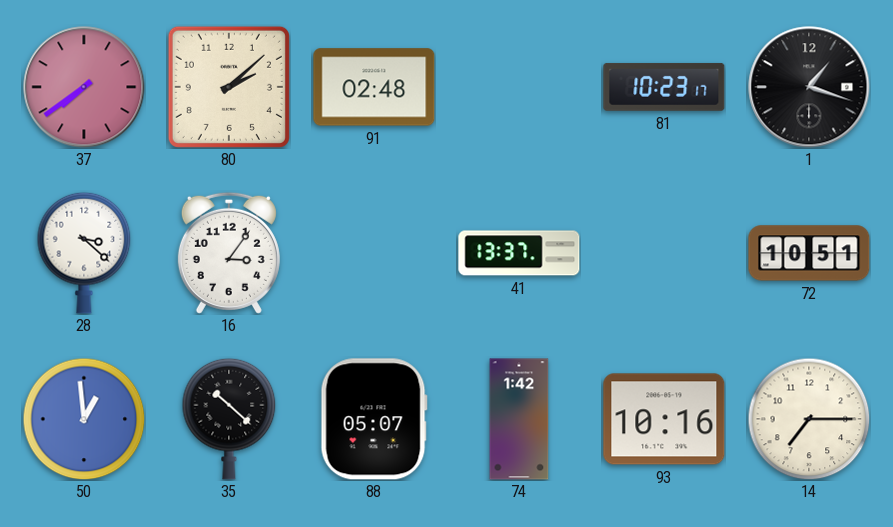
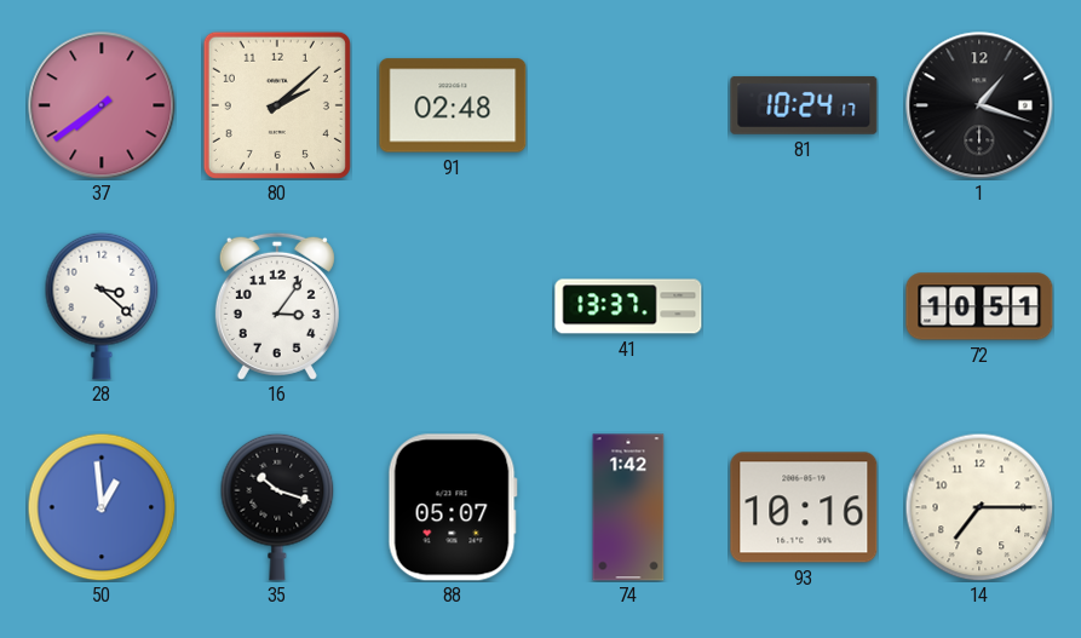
81: 10:23 -> 10:24 (804, 105)
35: 10:22 -> 10:18 (277, 507)
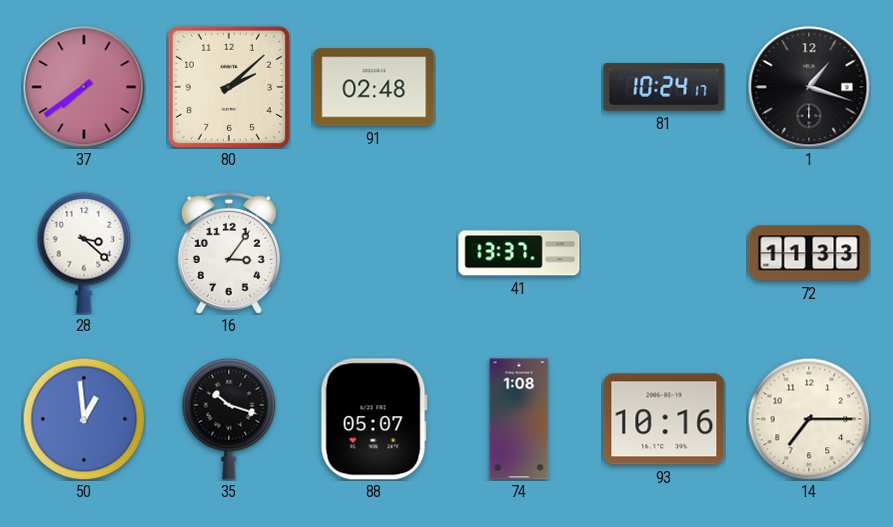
72: 10:51 -> 11:33 (809, 253)
74: 1:42 -> 1:08 (519, 419)
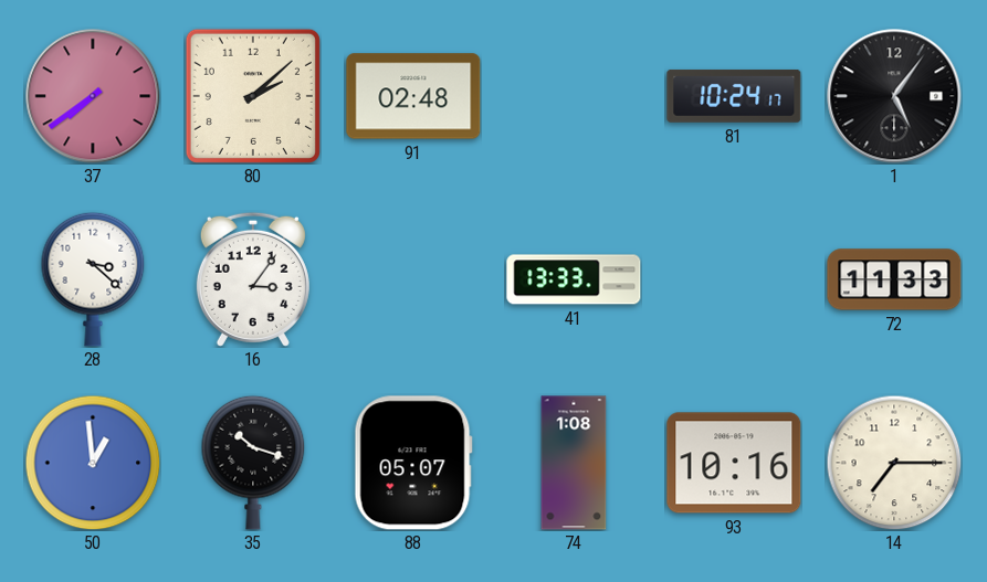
1: 1:18 -> 5:06 (894, 96)
41: 13:37 -> 13:33 (574, 279)
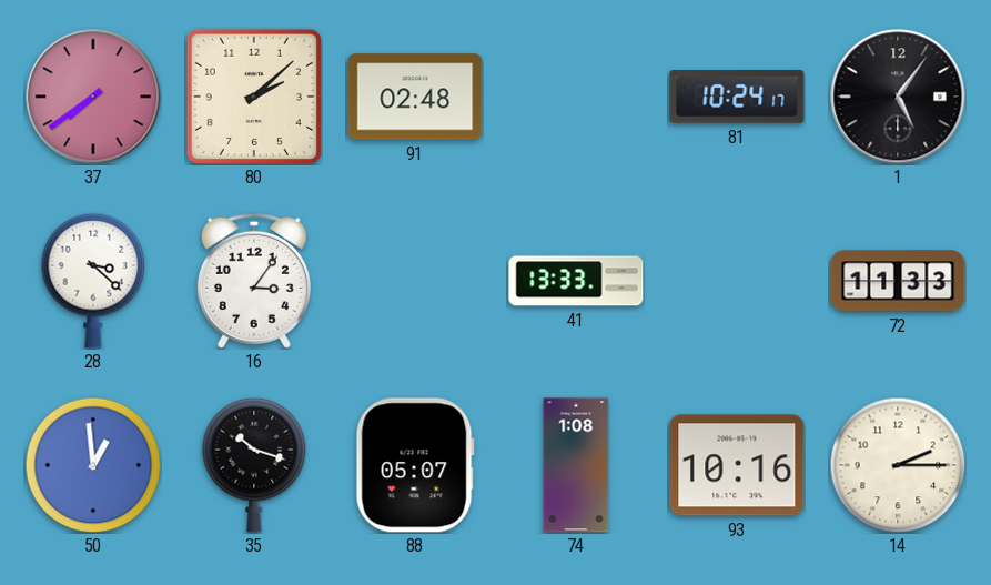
14: 7:15 -> 2:15 (898, 465)
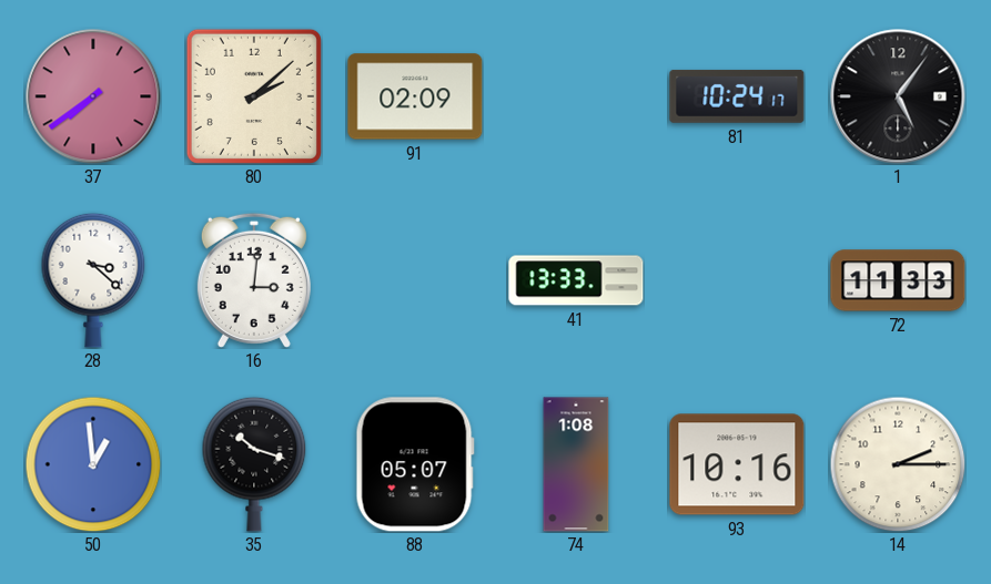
91: 02:48 -> 02:09 (415, 96)
16: 3:06 -> 3:01 (254, 280)
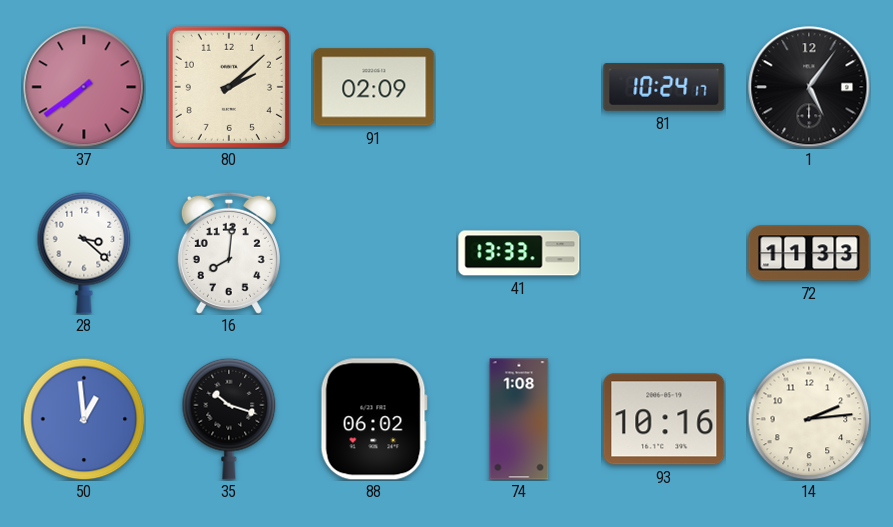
16: 3:01 -> 8:01 (229, 253)
88: 05:07 -> 06:02 (374, 419)
14: 2:15 -> 2:14 (809, 419)
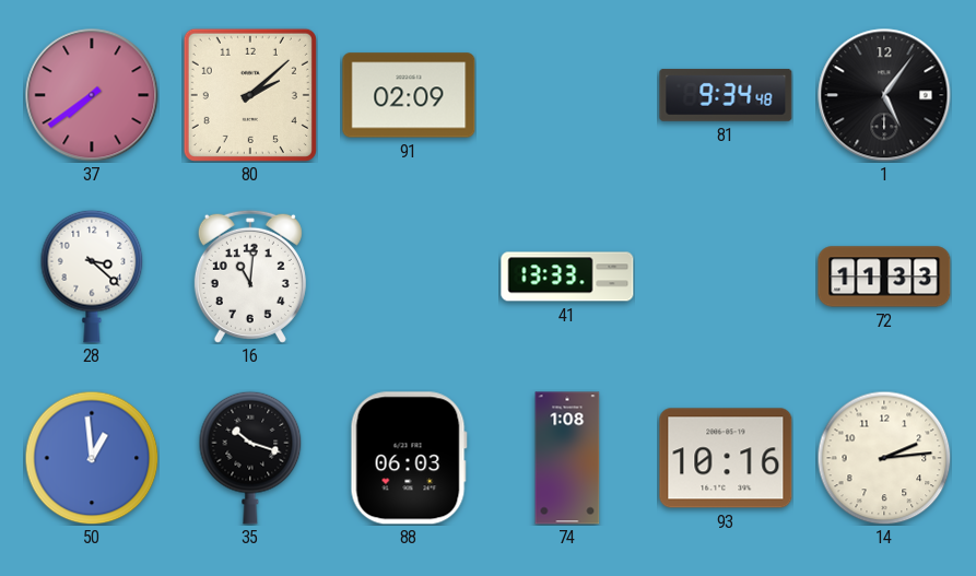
81: 10:24 -> 9:34 (726, 95)
16: 8:01 -> 11:01 (250, 277)
88: 06:02 -> 06:03 (409, 458)
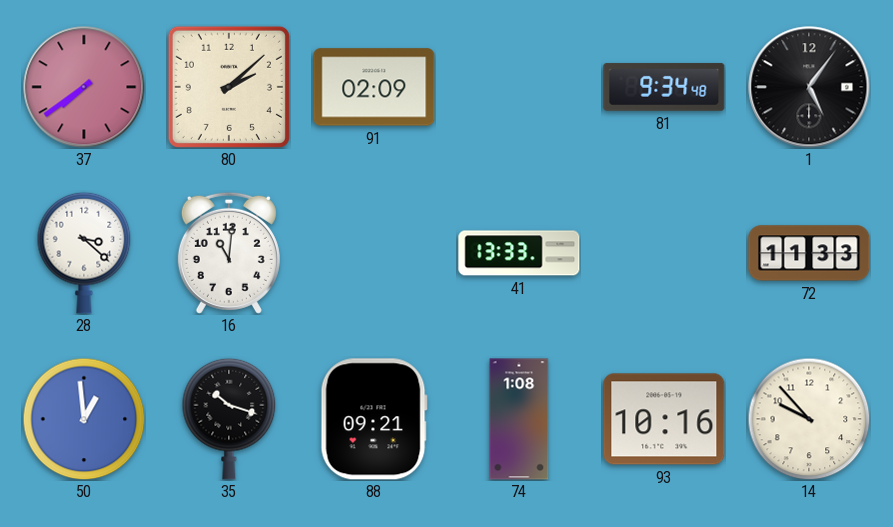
88: 06:03 -> 09:21 (374, 419)
14: 2:14 -> 9:53 (809, 419)
